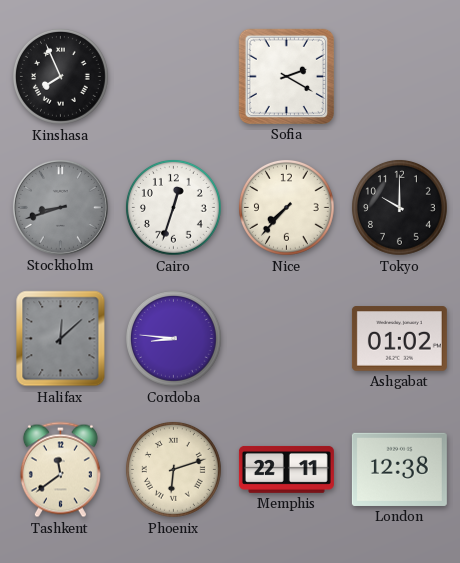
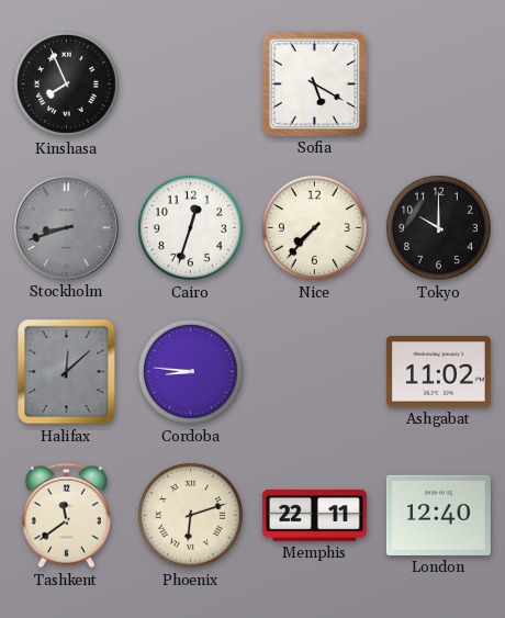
Sofia: 2:20 -> 5:20 (314, 83)
Ashgabat: 01:02 -> 11:02 (438, 372)
London: 12:38 -> 12:40 (438, 515)
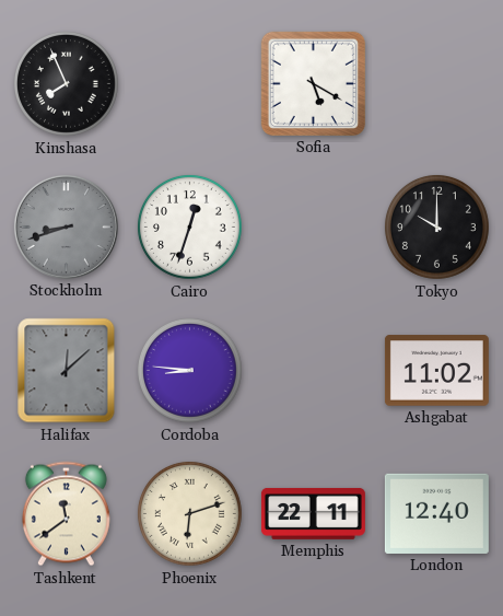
Nice: 7:37 -> none (314, 227)
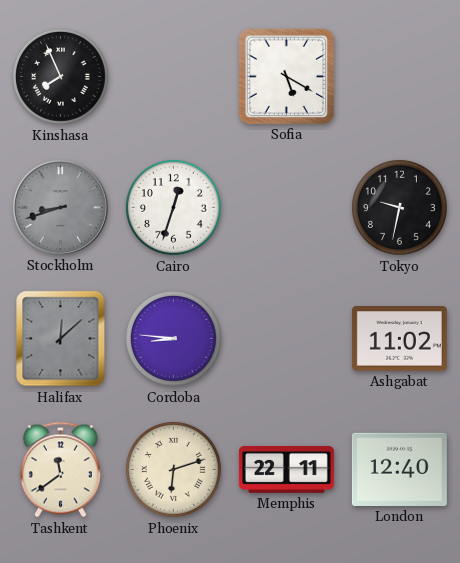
Tokyo: 10:00 -> 9:32 (399, 207)
